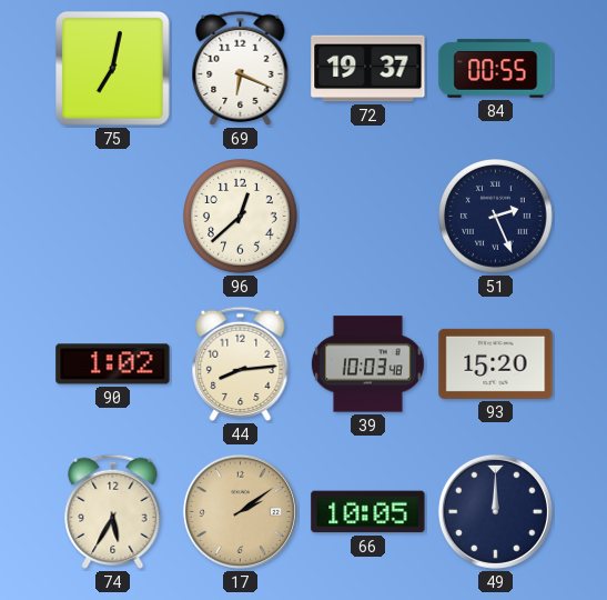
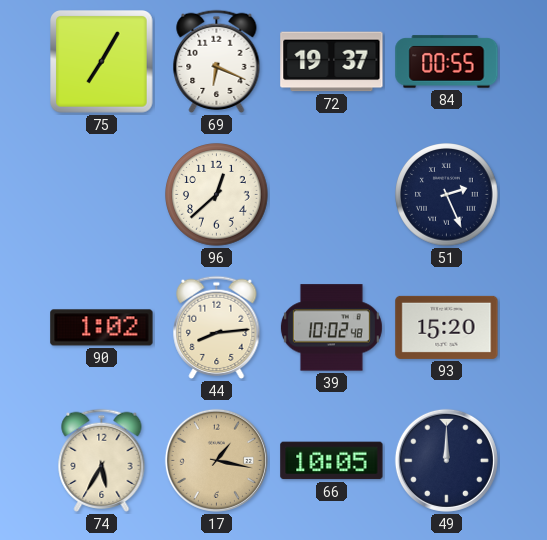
75: 7:02 -> 7:05 (102, 62)
39: 10:03 -> 10:02 (331, 328)
17: 2:09 -> 1:17 (216, 460)
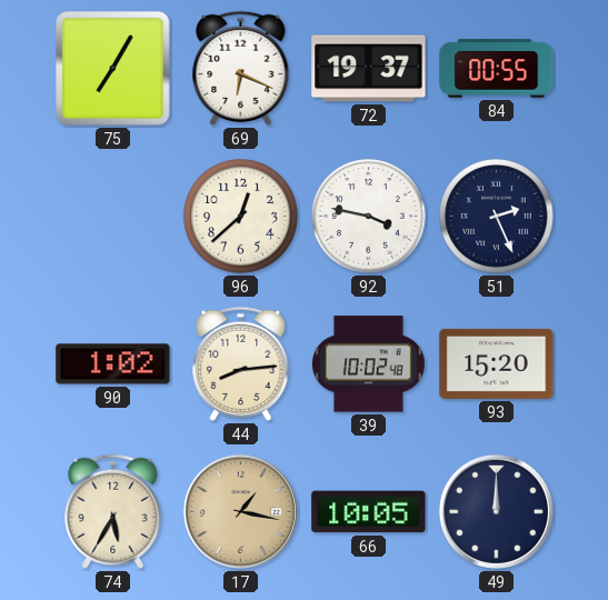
92: none -> 3:47 (369, 217)
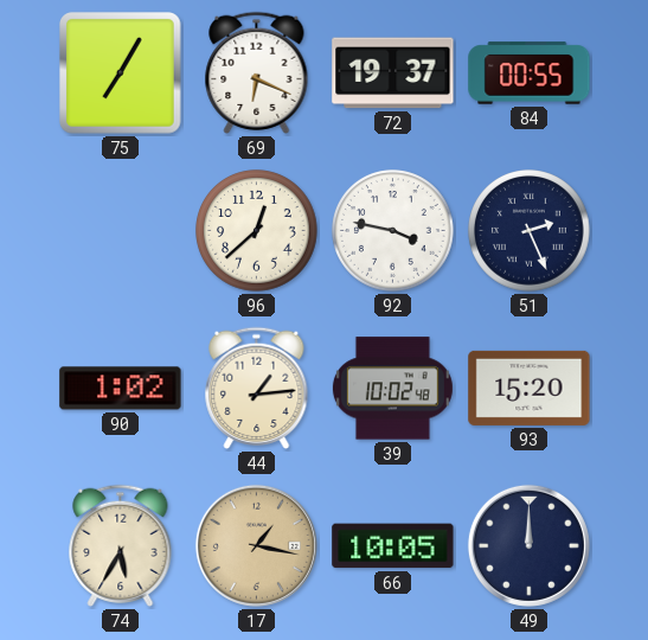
44: 8:14 -> 1:14 (257, 388)
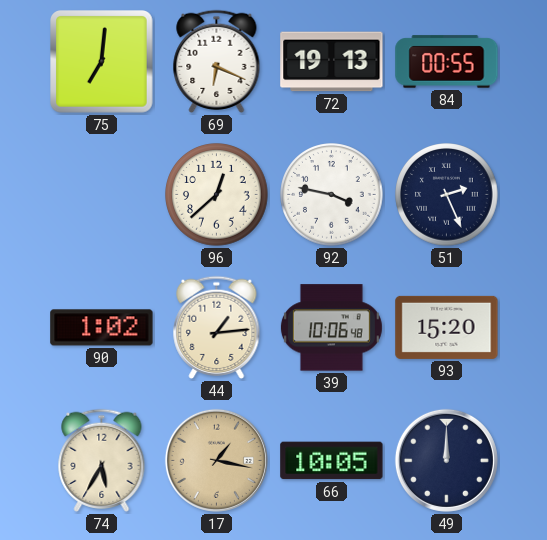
75: 7:05 -> 7:01 (102, 62)
72: 19:37 -> 19:13 (332, 62)
39: 10:02 -> 10:06 (331, 328)
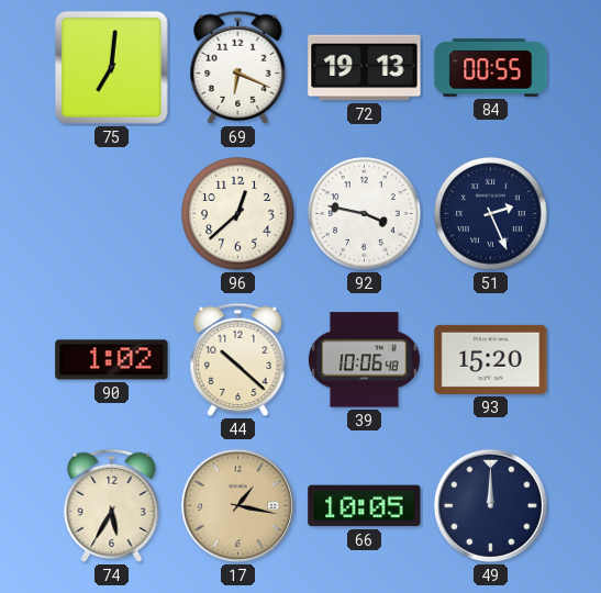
44: 1:14 -> 10:22 (238, 359)
